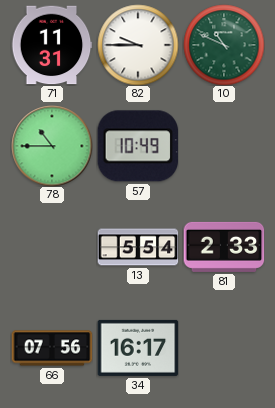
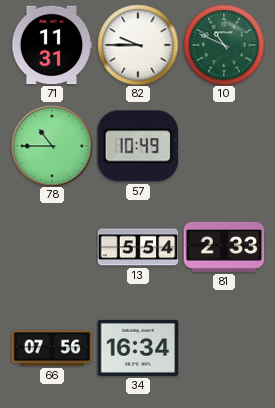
34: 16:17 -> 16:34 (138, 348)
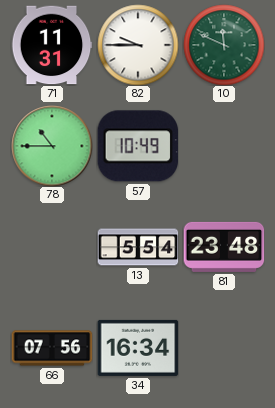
10: 10:49 -> 11:49 (224, 45)
81: 2:33 -> 23:48 (224, 247)
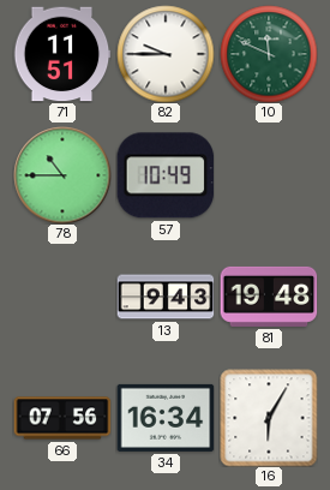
71: 11:31 -> 11:51 (62, 54)
13: 5:54 -> 9:43 (166, 297)
81: 23:48 -> 19:48 (269, 297)
16: none -> 6:05 (269, 418)
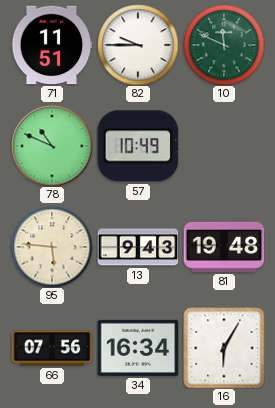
78: 10:45 -> 10:49 (52, 146)
95: none -> 5:46 (52, 247)
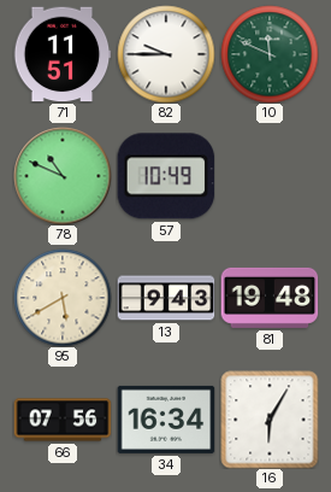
95: 5:46 -> 5:40 (63, 298)
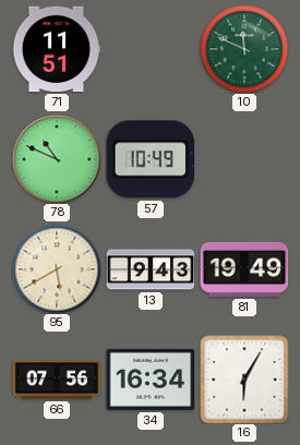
82: 9:45 -> none (166, 54)
81: 19:48 -> 19:49 (244, 269)
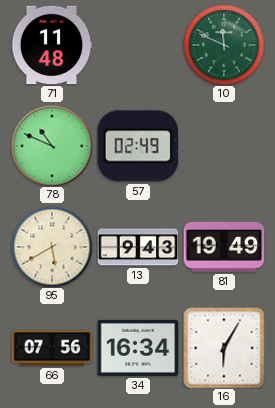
71: 11:51 -> 11:48 (52, 45)
57: 10:49 -> 02:49 (138, 146)
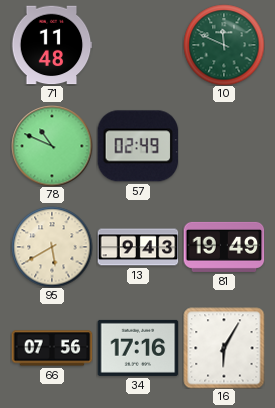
34: 16:34 -> 17:16 (138, 348)
